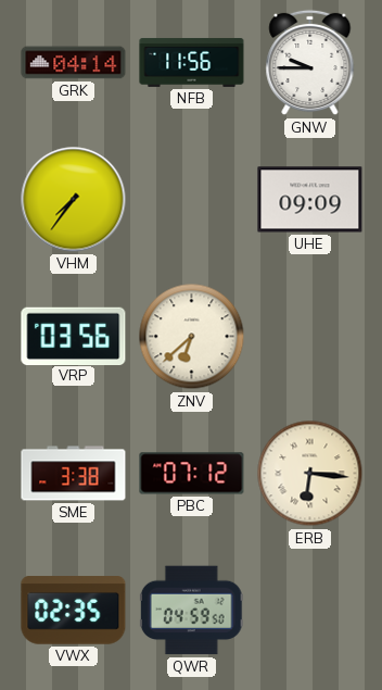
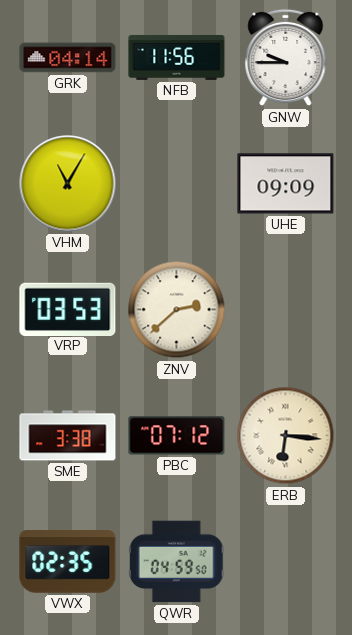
VHM: 7:36 -> 11:05 (68, 184)
VRP: 03:56 -> 03:53 (68, 309)
ZNV: 6:38 -> 2:38 (177, 310)
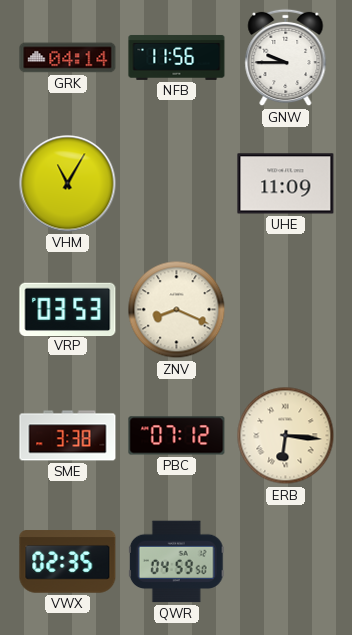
UHE: 09:09 -> 11:09 (286, 184)
ZNV: 2:38 -> 8:19 (177, 310)
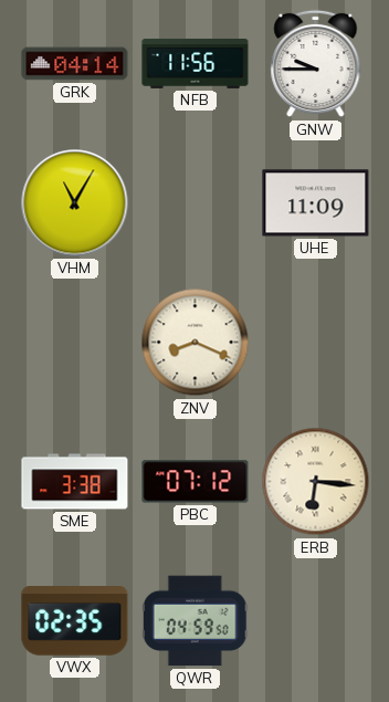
VRP: 03:53 -> none (68, 309)
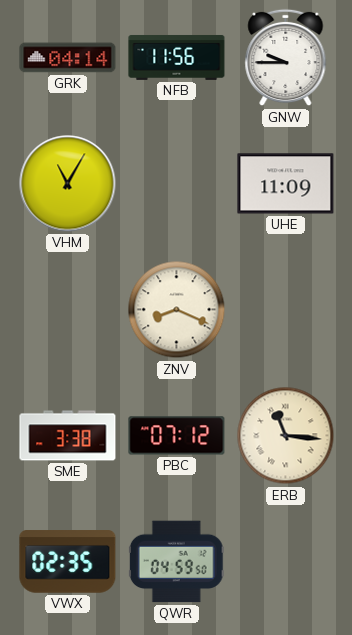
ERB: 6:16 -> 11:16 (286, 436)
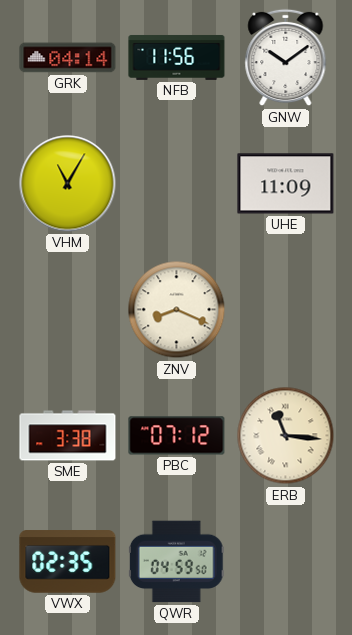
GNW: 9:45 -> 10:09 (286, 58)
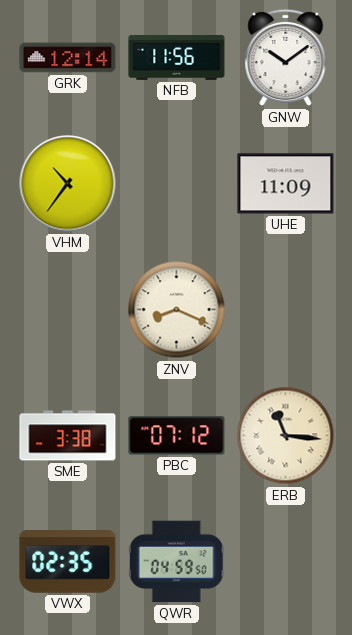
GRK: 04:14 -> 12:14 (68, 58)
VHM: 11:05 -> 10:36 (68, 184)
